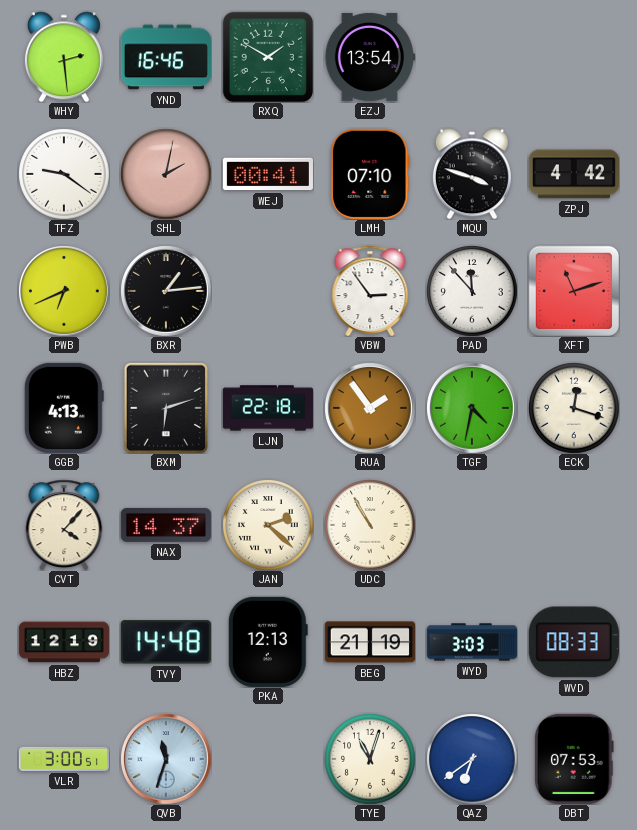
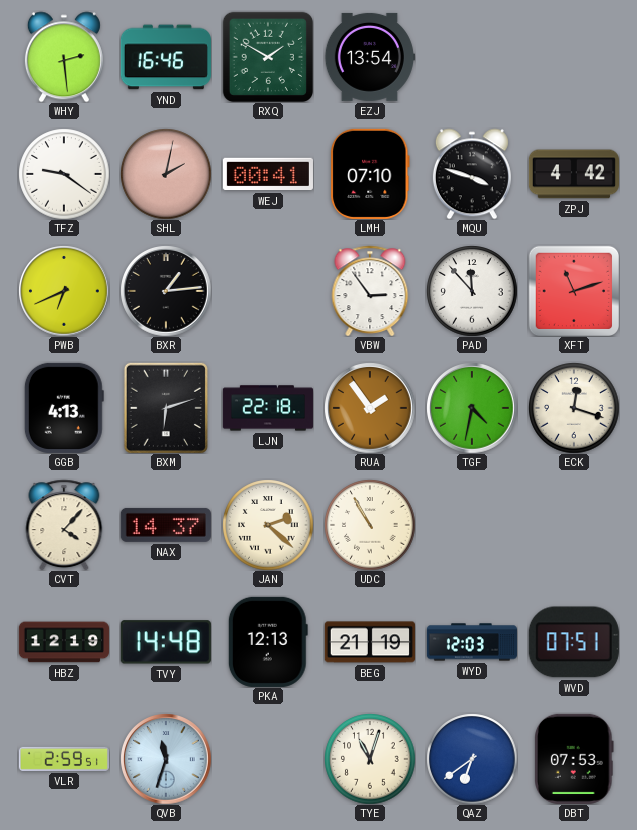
WYD: 3:03 -> 12:03 (472, 642)
WVD: 08:33 -> 07:51 (574, 642)
VLR: 3:00 -> 2:59 (64, 759)
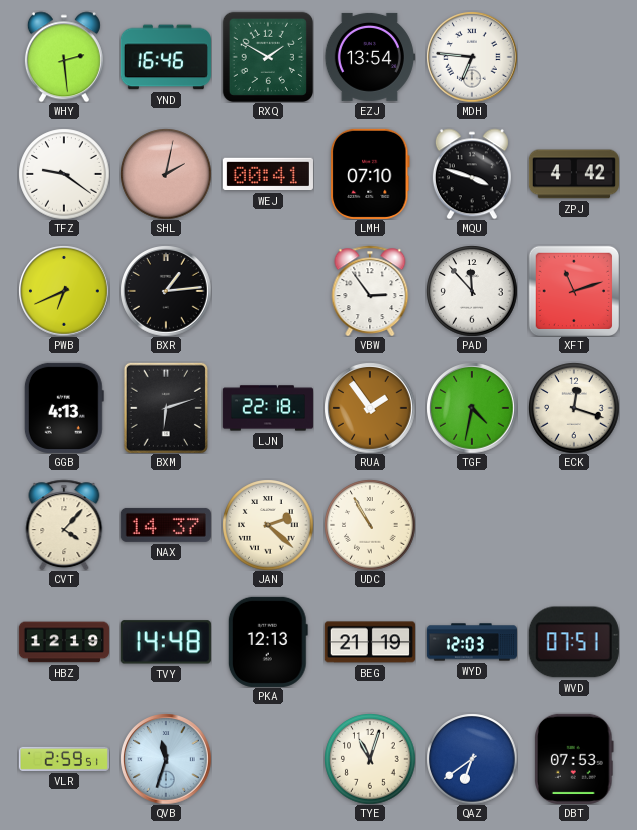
MDH: none -> 6:46 (472, 57)
